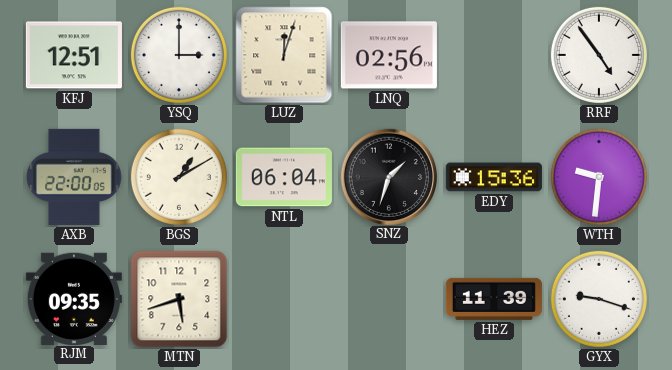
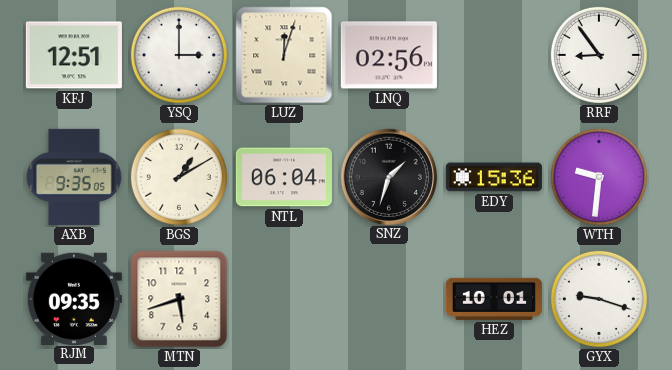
RRF: 4:54 -> 8:54 (599, 55)
AXB: 22:00 -> 9:35 (74, 177)
HEZ: 11:39 -> 10:01 (494, 299)
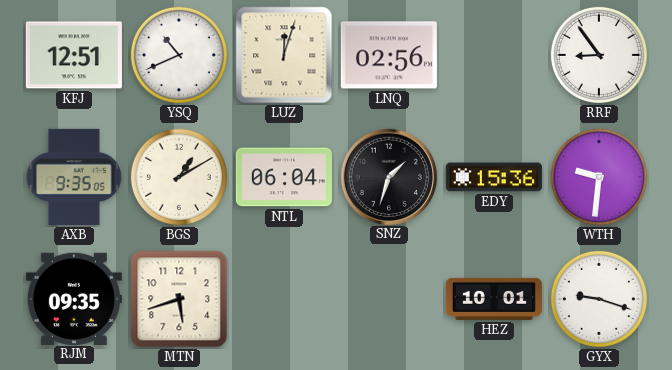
YSQ: 3:00 -> 10:41 (179, 55)
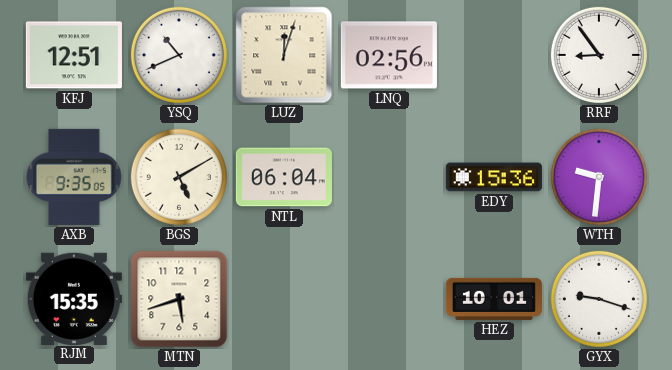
BGS: 1:10 -> 5:10 (179, 177)
SNZ: 1:33 -> none (388, 176)
RJM: 09:35 -> 15:35 (74, 298)
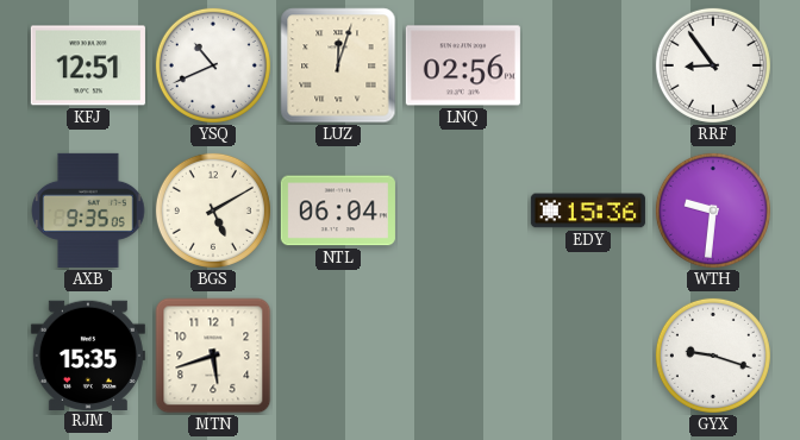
HEZ: 10:01 -> none (494, 299)
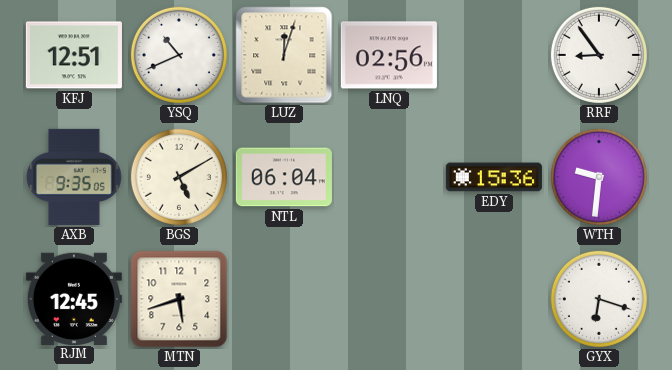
RJM: 15:35 -> 12:45 (74, 298)
GYX: 9:18 -> 6:18 (599, 299)
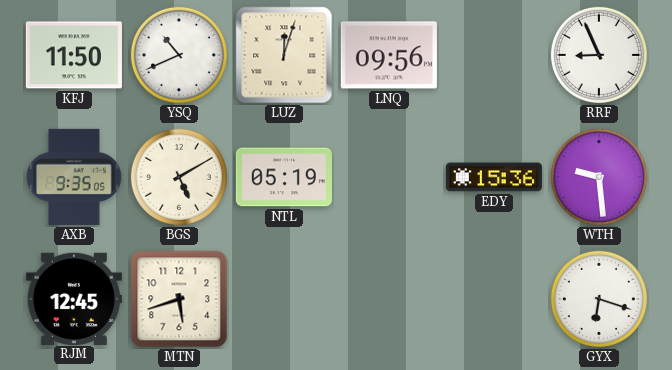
KFJ: 12:51 -> 11:50 (74, 55)
LNQ: 02:56 -> 09:56 (389, 55)
RRF: 8:54 -> 8:56 (599, 55)
NTL: 06:04 -> 05:19 (284, 177)
WTH: 9:31 -> 9:29 (599, 177)
